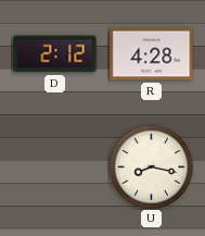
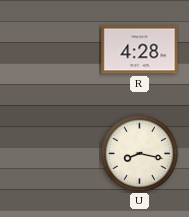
D: 2:12 -> none (55, 54)
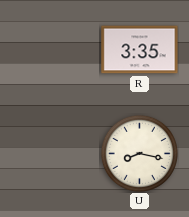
R: 4:28 -> 3:35 (140, 50)
